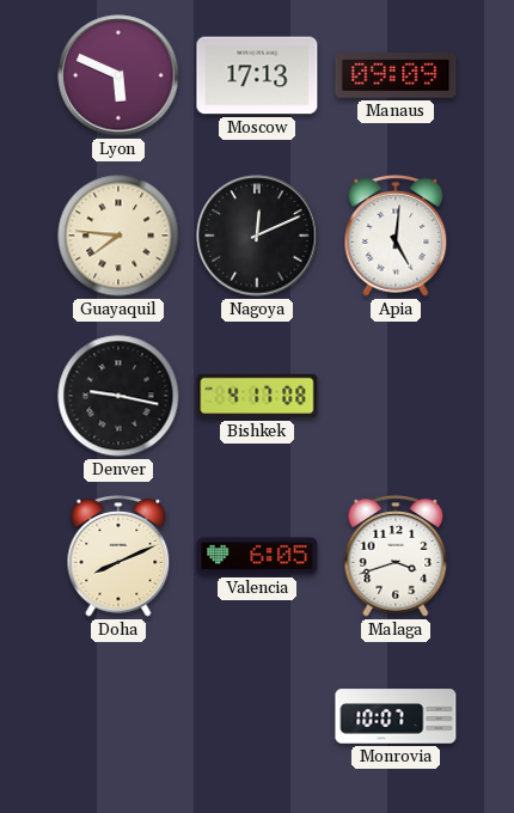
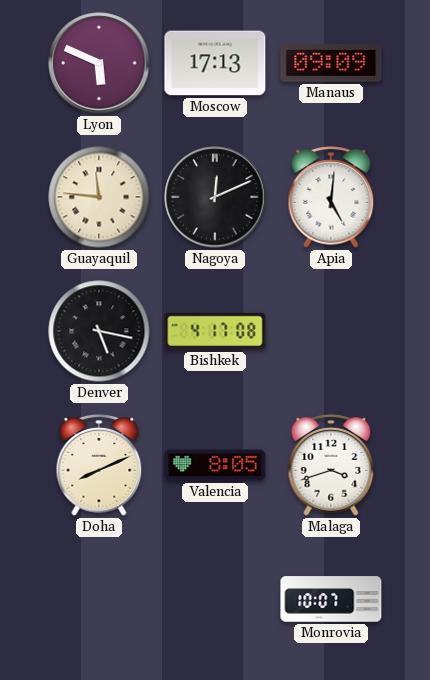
Guayaquil: 7:46 -> 11:46 (99, 197)
Denver: 9:17 -> 5:17 (99, 331)
Valencia: 6:05 -> 8:05 (215, 465)
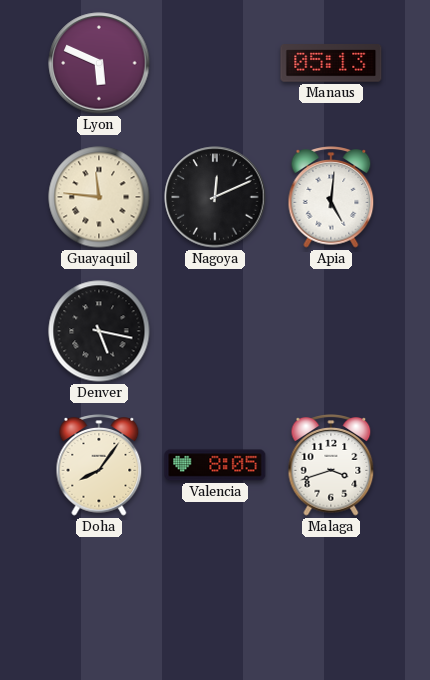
Moscow: 17:13 -> none (215, 63)
Manaus: 09:09 -> 05:13 (331, 63)
Bishkek: 4:17 -> none (215, 331)
Doha: 8:11 -> 8:06 (99, 465)
Monrovia: 10:07 -> none (331, 599)
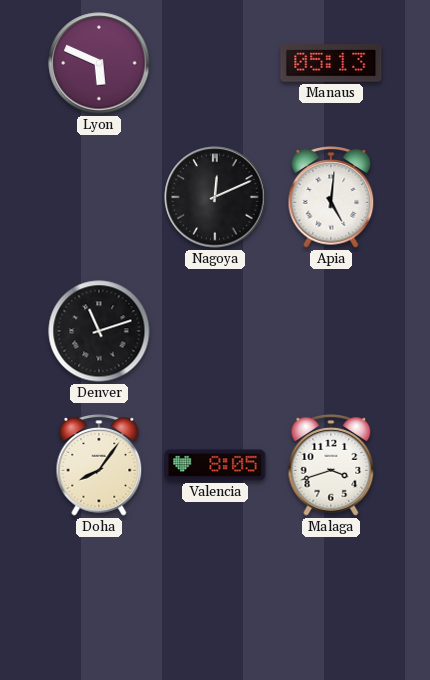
Guayaquil: 11:46 -> none (99, 197)
Denver: 5:17 -> 11:12 (99, 331)
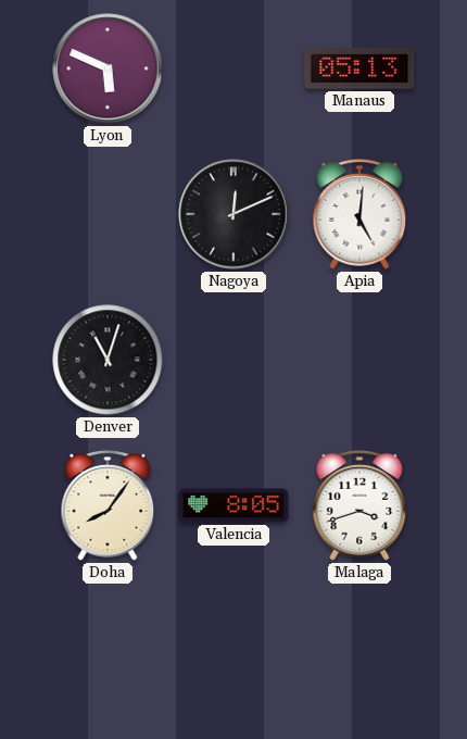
Denver: 11:12 -> 11:03 (108, 360)
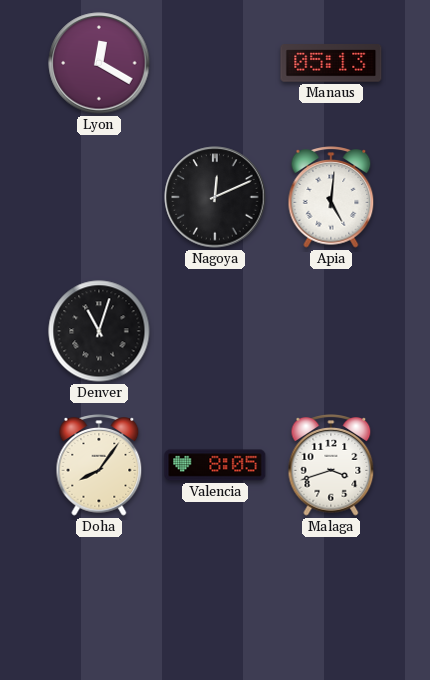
Lyon: 5:49 -> 12:20 (99, 63)
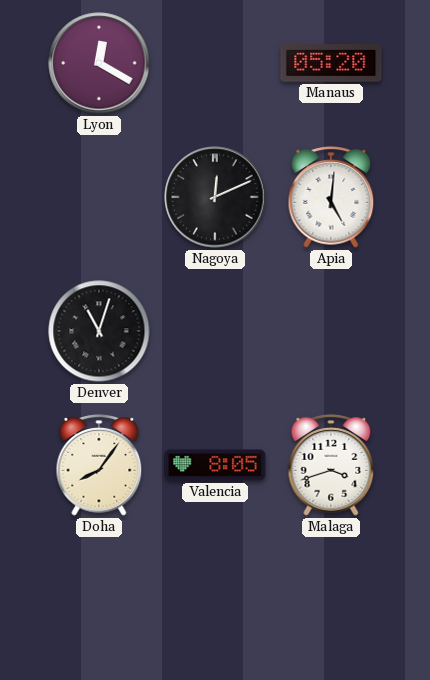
Manaus: 05:13 -> 05:20 (331, 63)
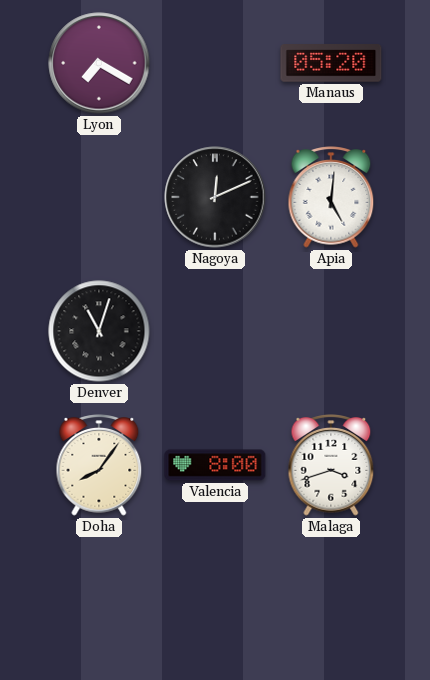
Lyon: 12:20 -> 7:20 (99, 63)
Valencia: 8:05 -> 8:00 (215, 465)
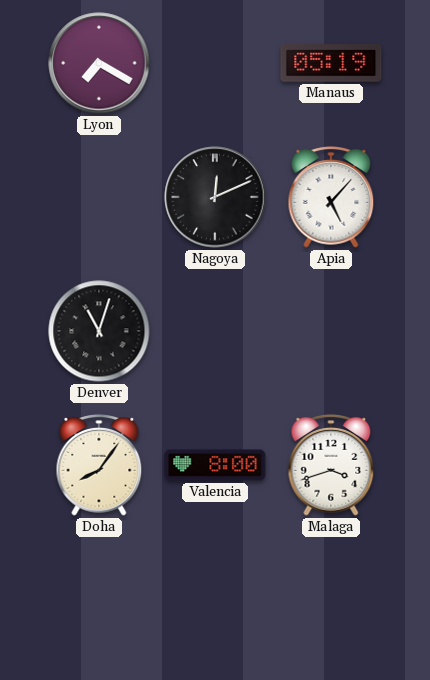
Manaus: 05:20 -> 05:19 (331, 63)
Apia: 5:01 -> 5:07 (331, 197)
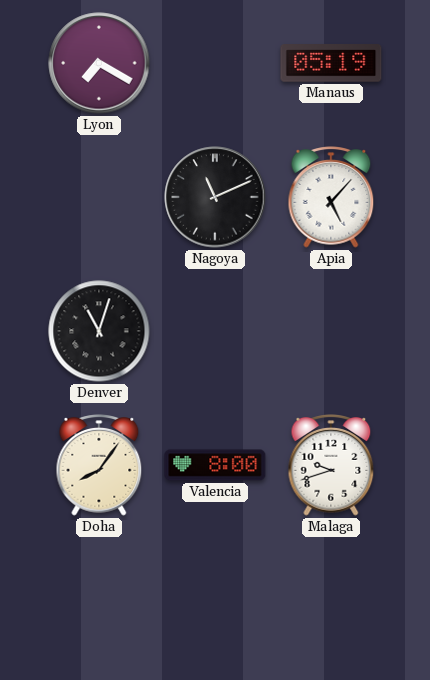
Nagoya: 12:11 -> 11:11 (215, 197)
Malaga: 3:42 -> 9:42 (331, 465)
